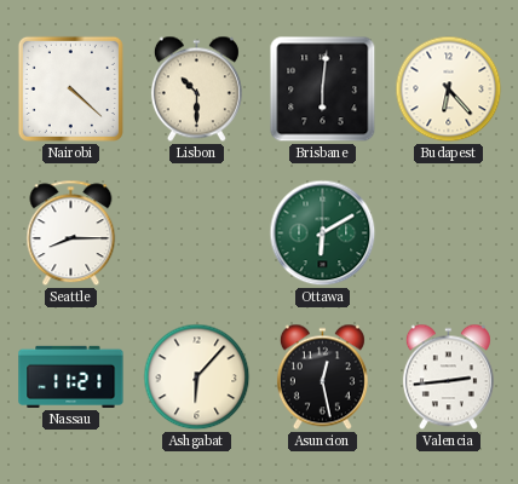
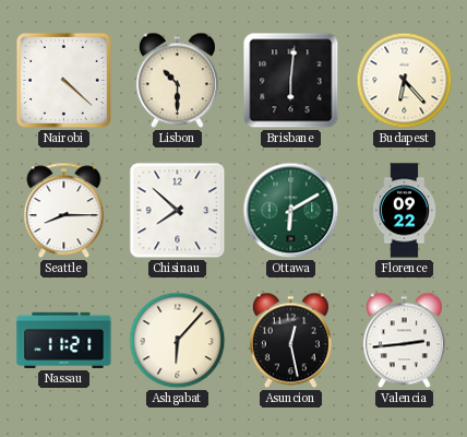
Chisinau: none -> 7:52 (178, 211)
Florence: none -> 09:22 (405, 211)
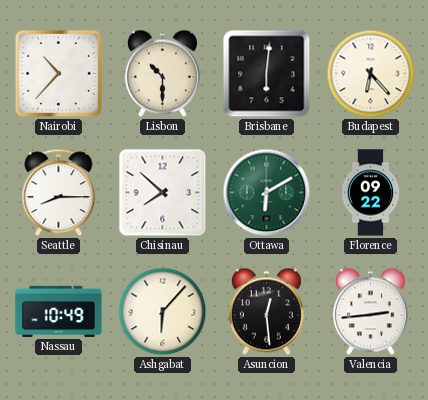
Nairobi: 4:22 -> 10:37 (58, 73)
Nassau: 11:21 -> 10:49 (59, 311)
Asuncion: 12:28 -> 12:29 (266, 312)
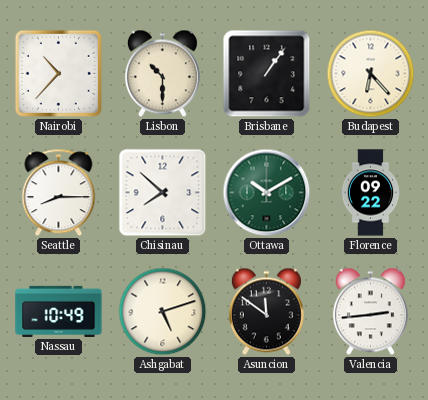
Brisbane: 6:01 -> 1:06 (267, 74)
Ottawa: 6:10 -> 10:10 (267, 193)
Ashgabat: 6:07 -> 5:12 (163, 312)
Asuncion: 12:29 -> 11:51 (266, 312)
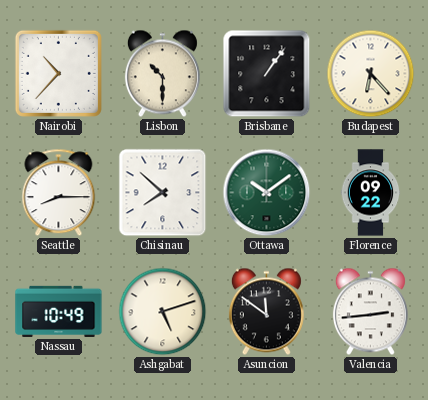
Ottawa: 10:10 -> 10:09 (267, 193)
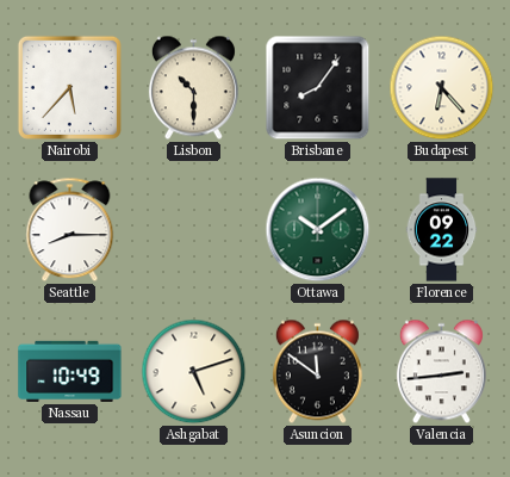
Nairobi: 10:37 -> 5:37 (69, 87)
Brisbane: 1:06 -> 8:06 (318, 88)
Chisinau: 7:52 -> none (163, 193)
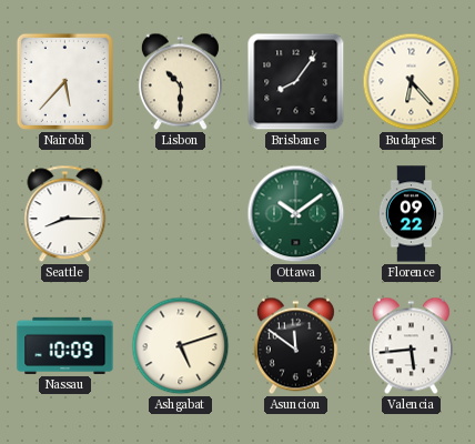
Nassau: 10:49 -> 10:09 (65, 345)
Valencia: 2:44 -> 5:44 (411, 346)
